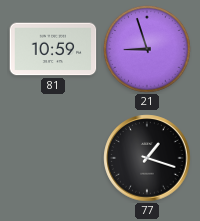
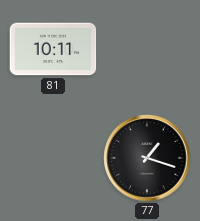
81: 10:59 -> 10:11 (53, 49)
21: 8:57 -> none (147, 49)
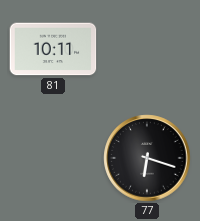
77: 1:18 -> 6:18 (147, 158)
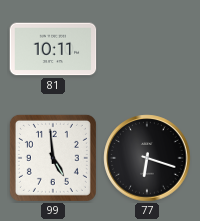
99: none -> 4:59 (53, 158)
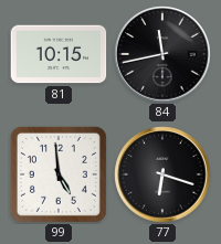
81: 10:11 -> 10:15 (59, 54)
84: none -> 11:43 (162, 54)
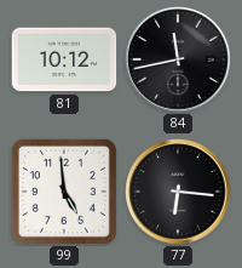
81: 10:15 -> 10:12 (64, 59)
77: 6:18 -> 6:16 (178, 192)
